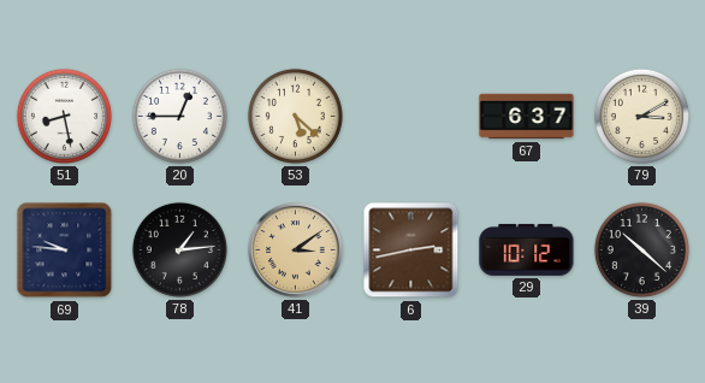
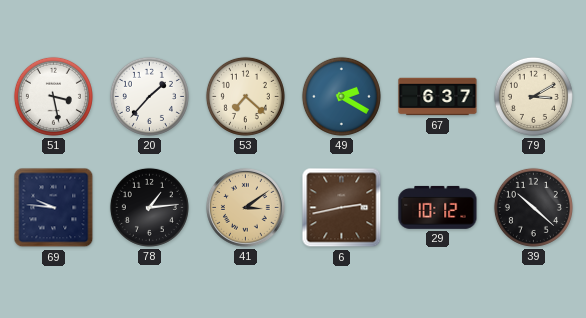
51: 8:28 -> 3:28 (53, 96)
20: 12:45 -> 1:37 (149, 96)
53: 5:22 -> 7:22 (245, 96)
49: none -> 2:20 (341, 96)
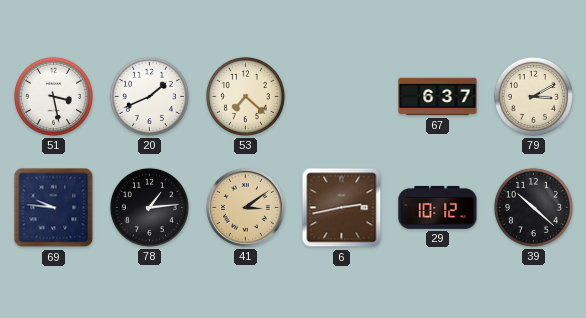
20: 1:37 -> 1:41 (149, 96)
49: 2:20 -> none (341, 96)
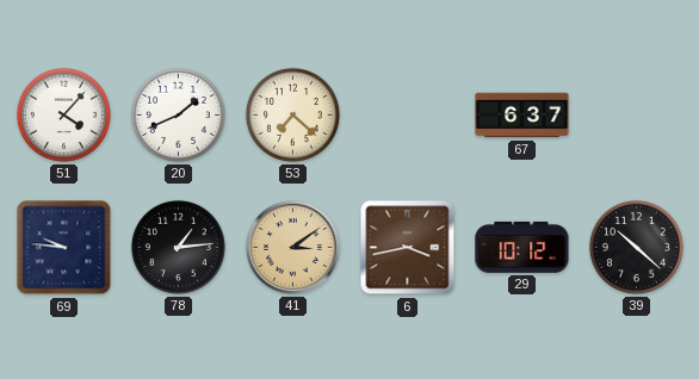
51: 3:28 -> 4:07 (63, 114)
79: 3:10 -> none (533, 96)
6: 2:43 -> 3:43 (408, 248)
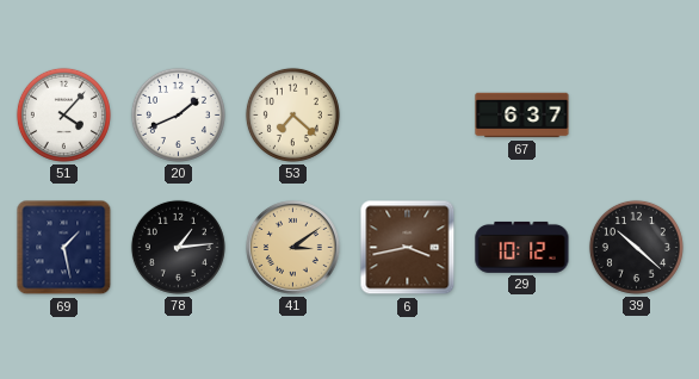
69: 9:46 -> 1:28 (64, 248)
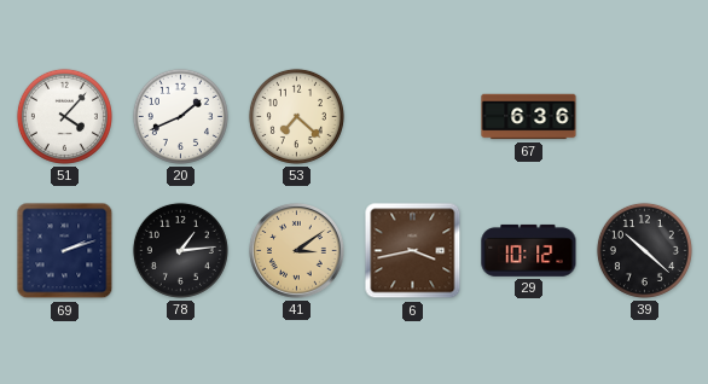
67: 6:37 -> 6:36 (529, 117)
69: 1:28 -> 2:12 (65, 251)
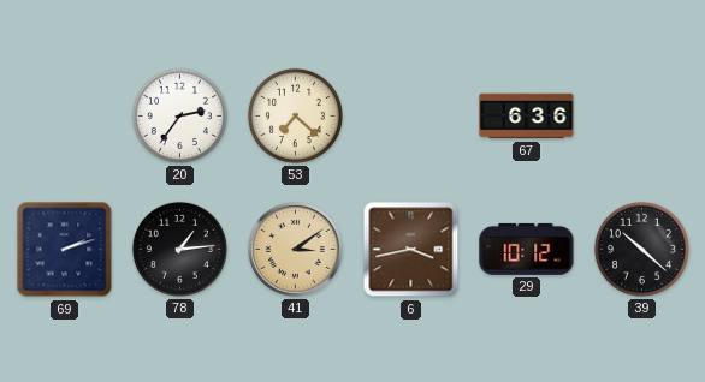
51: 4:07 -> none (64, 116)
20: 1:41 -> 2:36 (179, 115)
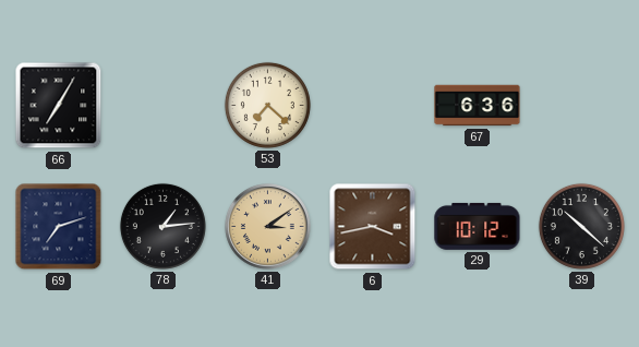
66: none -> 7:05 (59, 106)
20: 2:36 -> none (179, 115)
69: 2:12 -> 7:12 (59, 227)
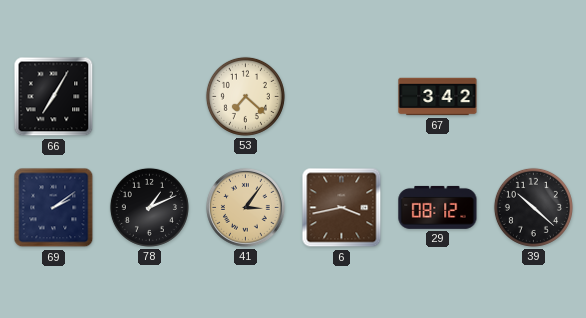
67: 6:36 -> 3:42 (438, 97)
69: 7:12 -> 2:09 (54, 208)
78: 1:14 -> 1:11 (149, 207)
41: 3:09 -> 3:06 (246, 208)
29: 10:12 -> 08:12 (438, 207)
